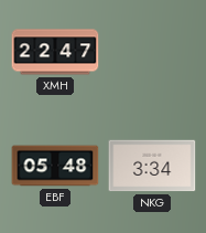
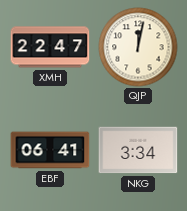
QJP: none -> 12:02 (138, 47)
EBF: 05:48 -> 06:41 (50, 150)
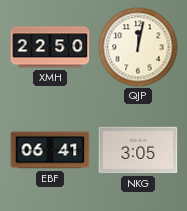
XMH: 22:47 -> 22:50 (50, 47)
NKG: 3:34 -> 3:05 (138, 150)
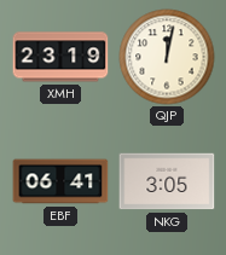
XMH: 22:50 -> 23:19 (60, 57)
